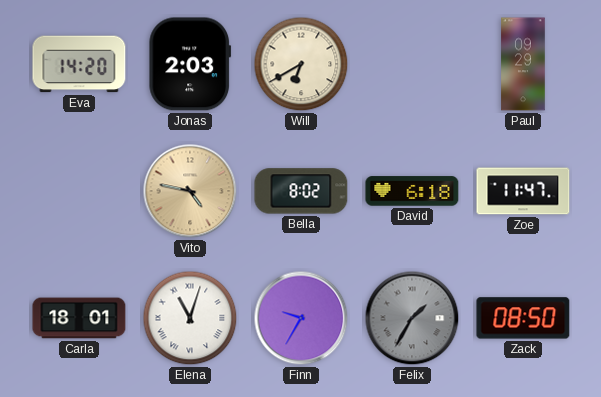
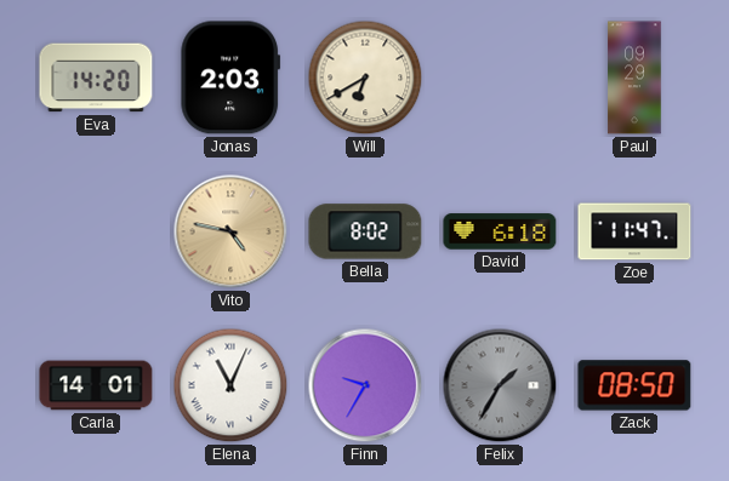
Carla: 18:01 -> 14:01 (96, 385)
Elena: 11:03 -> 11:04 (230, 385)
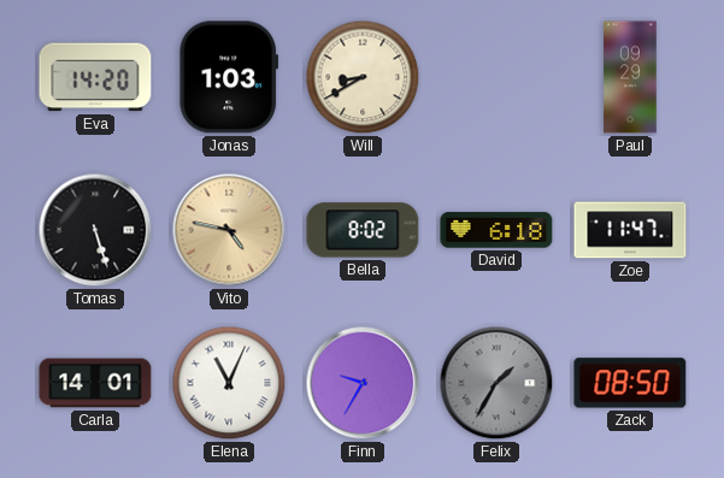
Jonas: 2:03 -> 1:03 (229, 77)
Will: 6:40 -> 8:40 (363, 77)
Tomas: none -> 5:27 (95, 230)
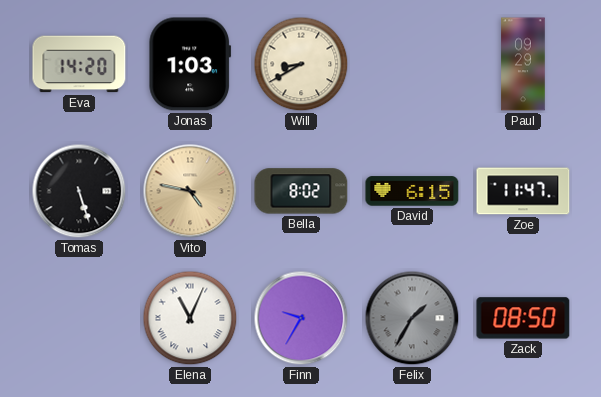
David: 6:18 -> 6:15 (412, 191)
Carla: 14:01 -> none (95, 383)
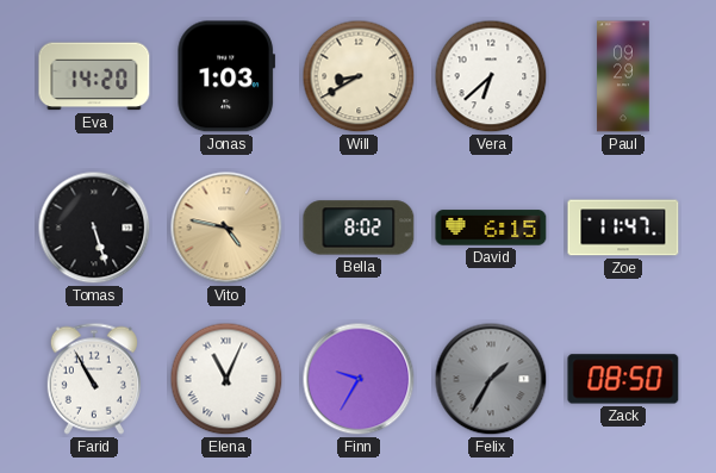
Vera: none -> 6:38 (491, 76)
Farid: none -> 10:55 (94, 379)
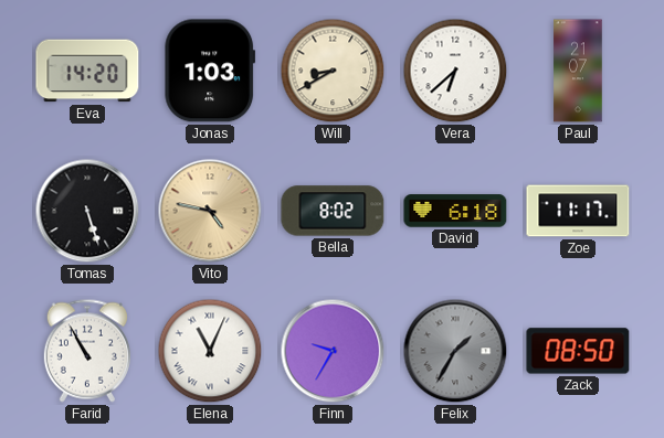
Paul: 09:29 -> 21:07 (578, 71)
David: 6:15 -> 6:18 (455, 211)
Zoe: 11:47 -> 11:17 (578, 211)
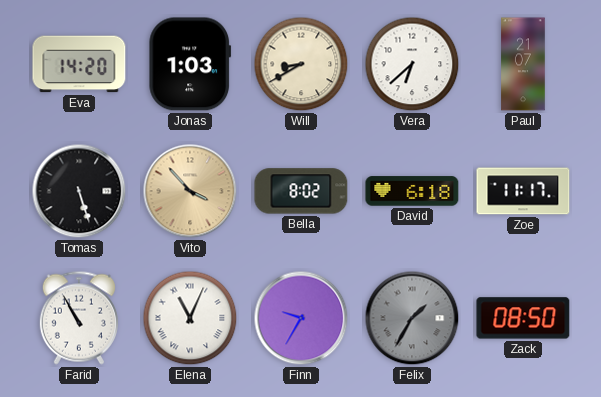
Vito: 4:47 -> 3:53 (190, 191)
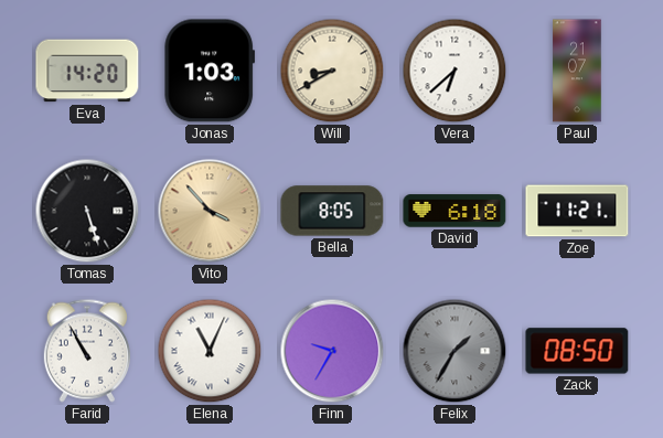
Bella: 8:02 -> 8:05 (332, 211)
Zoe: 11:17 -> 11:21 (577, 211)
